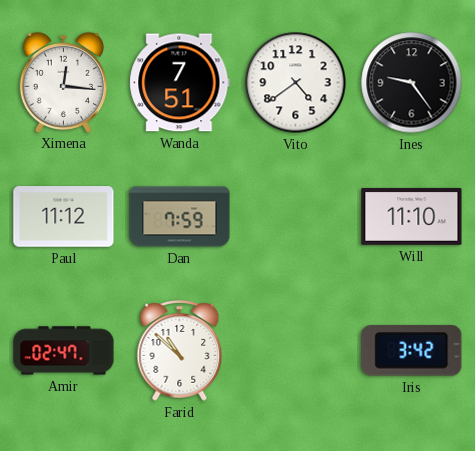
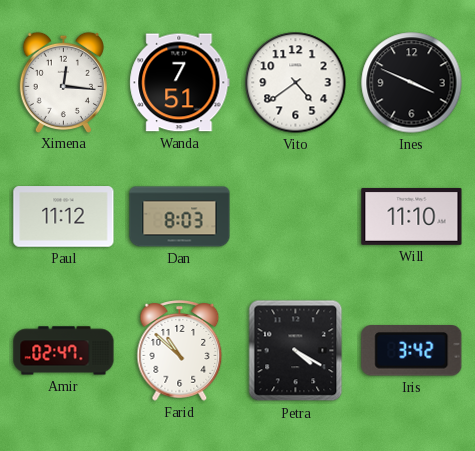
Ines: 9:24 -> 3:49 (412, 83)
Dan: 7:59 -> 8:03 (180, 217)
Petra: none -> 4:20 (296, 351)
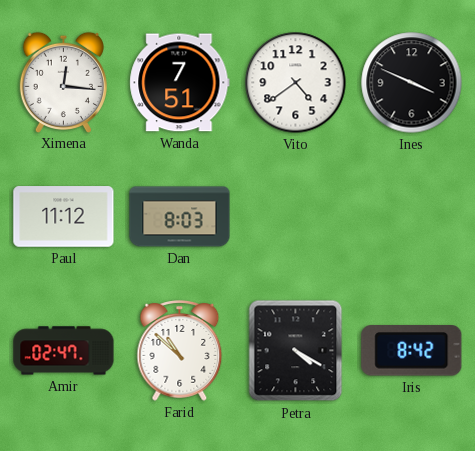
Will: 11:10 -> none (412, 216)
Iris: 3:42 -> 8:42 (412, 351)
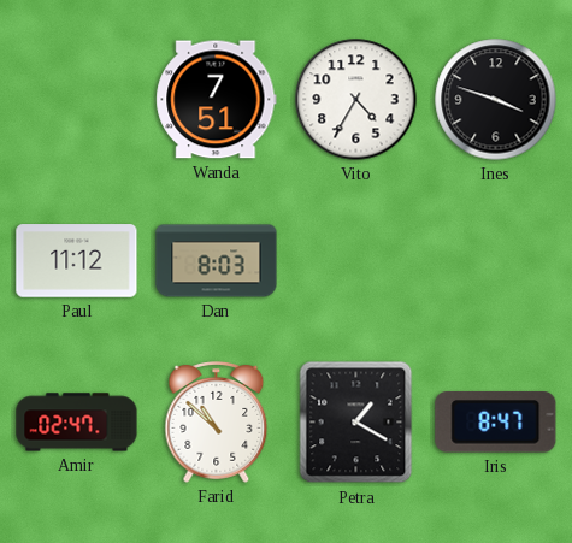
Ximena: 12:16 -> none (63, 82)
Vito: 4:39 -> 4:35 (356, 100)
Ines: 3:49 -> 3:48 (496, 100)
Petra: 4:20 -> 1:20 (356, 423)
Iris: 8:42 -> 8:47 (496, 423)
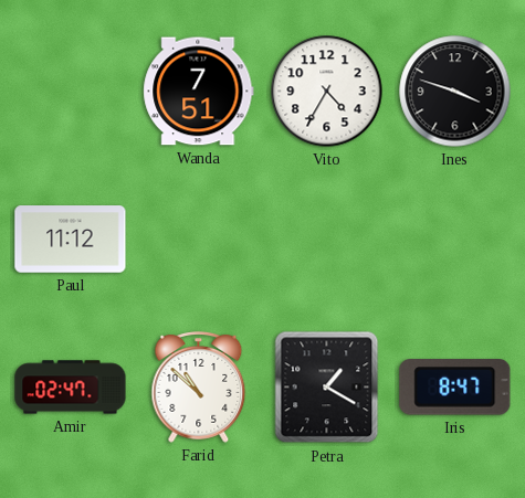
Dan: 8:03 -> none (217, 261)
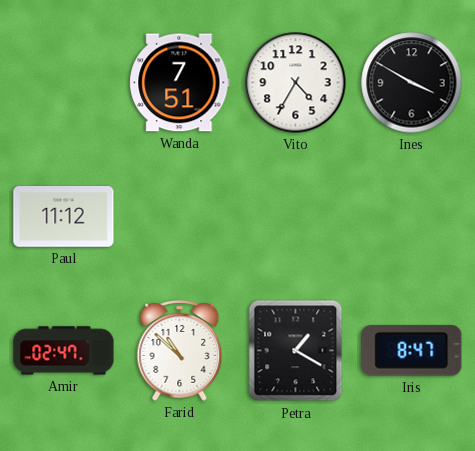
Ines: 3:48 -> 3:50 (412, 83)
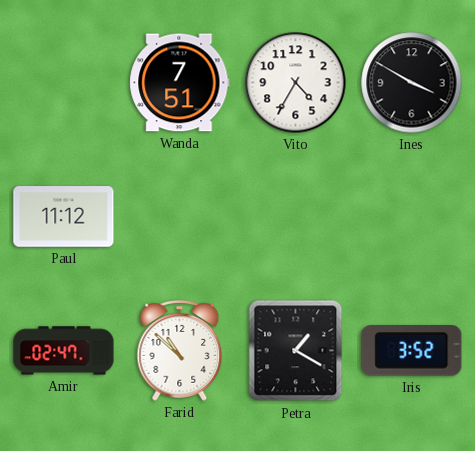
Iris: 8:47 -> 3:52 (412, 351)
